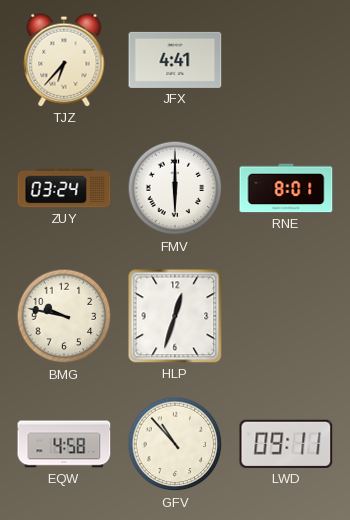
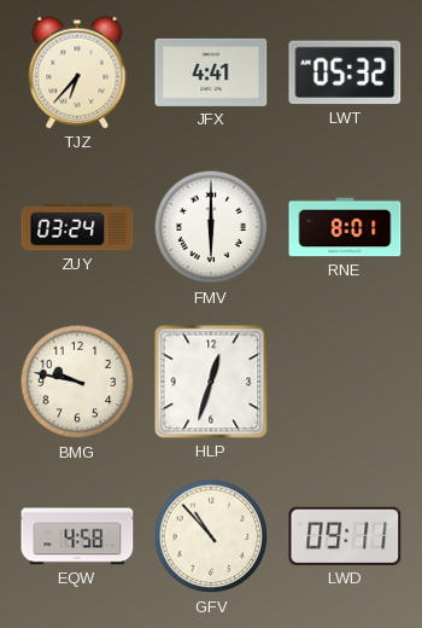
LWT: none -> 05:32 (345, 72)
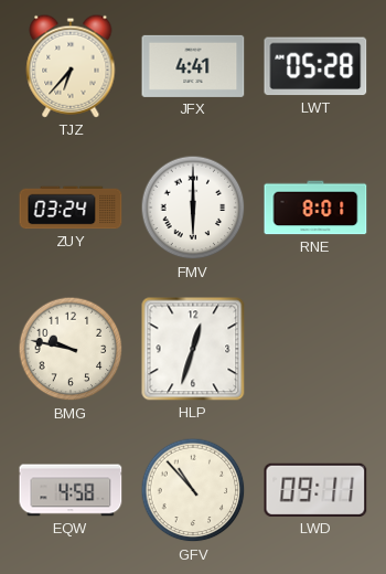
LWT: 05:32 -> 05:28 (315, 66)
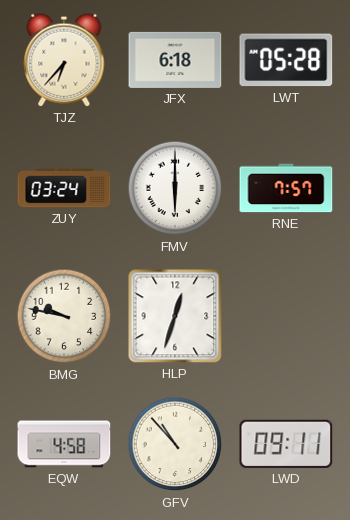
JFX: 4:41 -> 6:18 (175, 60)
RNE: 8:01 -> 7:57 (286, 188)
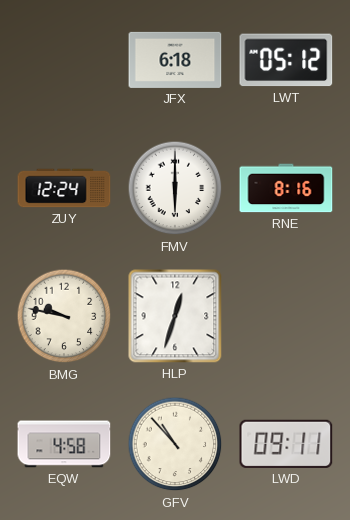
TJZ: 6:37 -> none (64, 60)
LWT: 05:28 -> 05:12 (286, 60)
ZUY: 03:24 -> 12:24 (64, 188)
RNE: 7:57 -> 8:16 (286, 188)
